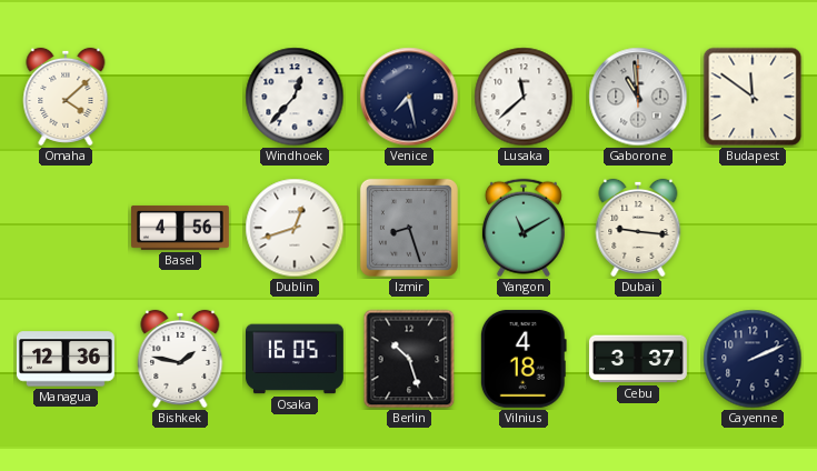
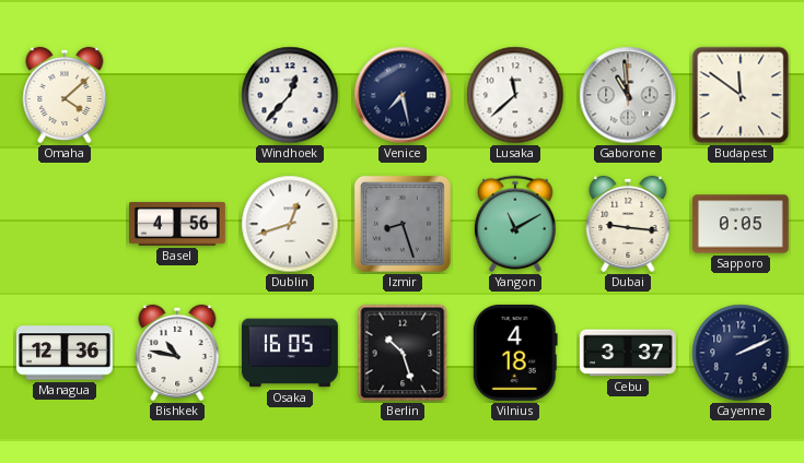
Sapporo: none -> 0:05 (741, 224)
Bishkek: 1:47 -> 10:47 (177, 353)
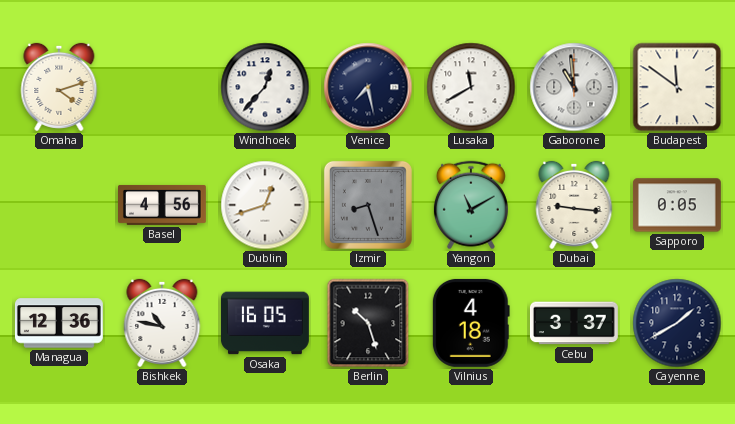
Omaha: 4:08 -> 4:12 (59, 87)
Lusaka: 11:38 -> 11:40 (471, 87)
Cayenne: 2:11 -> 1:40 (677, 323)
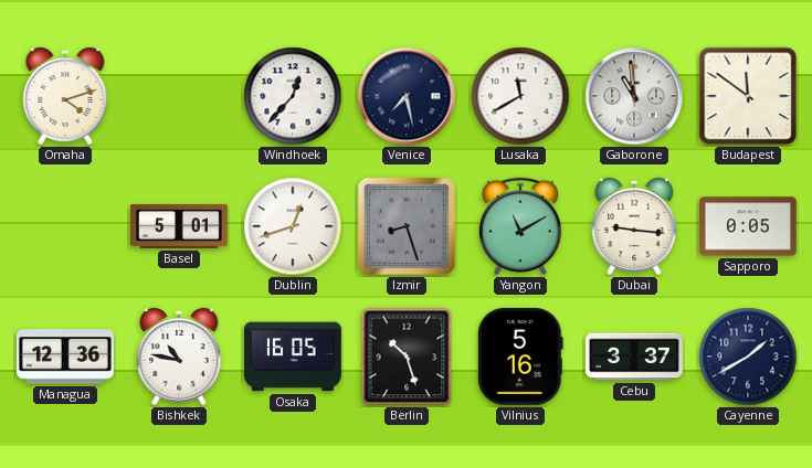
Basel: 4:56 -> 5:01 (180, 226)
Vilnius: 4:18 -> 5:16 (520, 357)
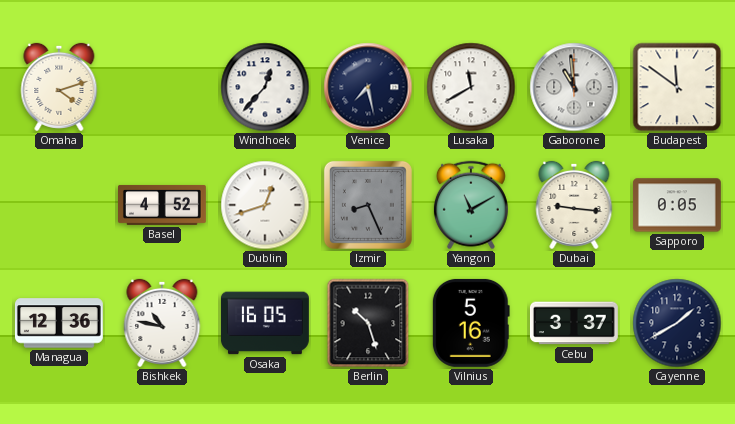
Basel: 5:01 -> 4:52 (163, 205)
Izmir: 8:27 -> 8:26 (368, 205)
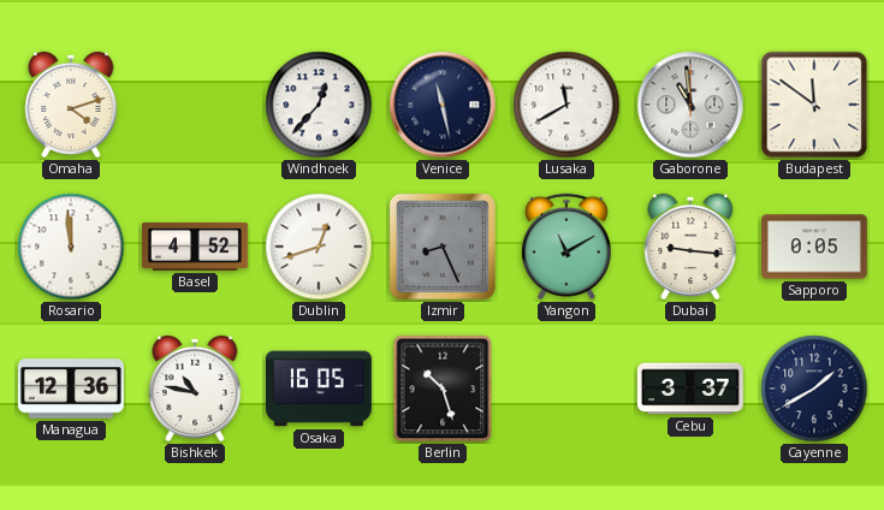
Venice: 7:28 -> 11:28 (443, 105)
Rosario: none -> 11:59 (71, 247)
Vilnius: 5:16 -> none (471, 323)
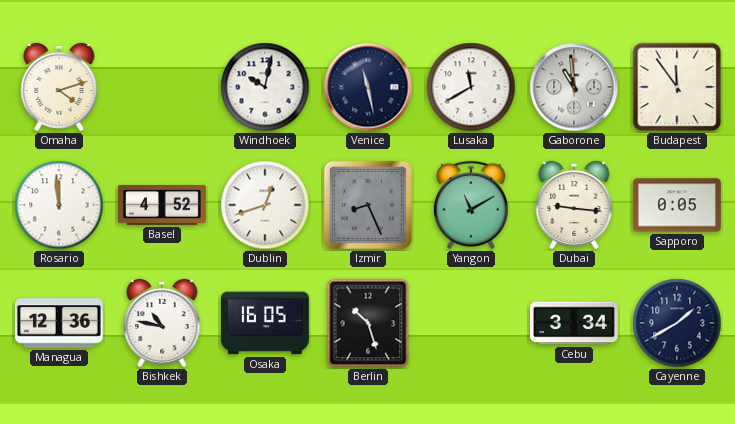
Windhoek: 12:37 -> 10:02 (265, 87)
Budapest: 11:51 -> 11:54 (677, 87)
Cebu: 3:37 -> 3:34 (574, 323)
